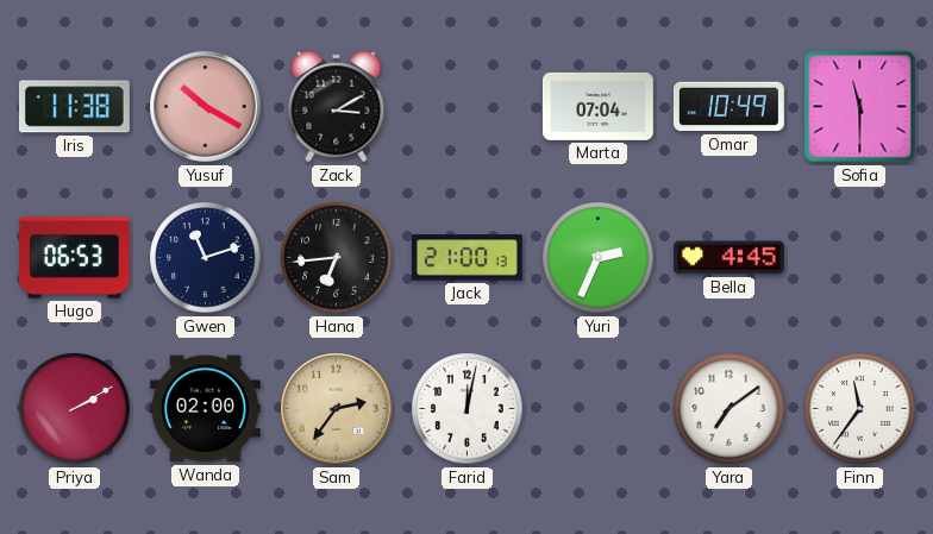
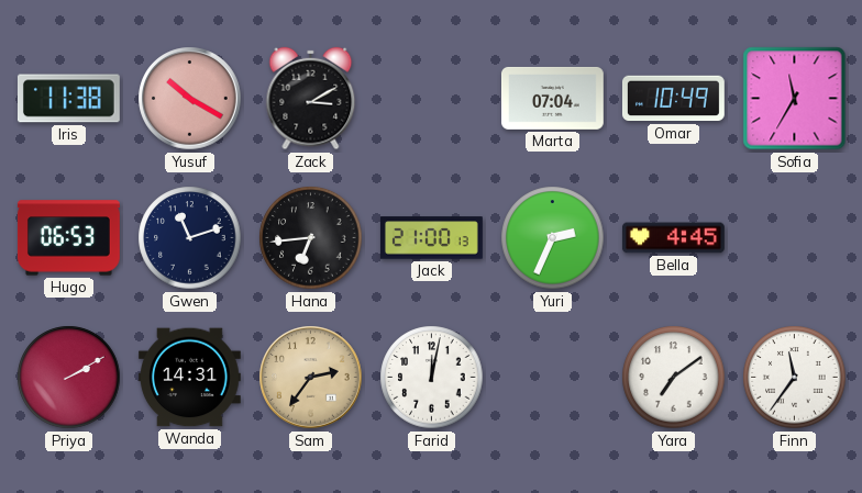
Sofia: 11:30 -> 11:35 (795, 99)
Wanda: 02:00 -> 14:31 (189, 378)
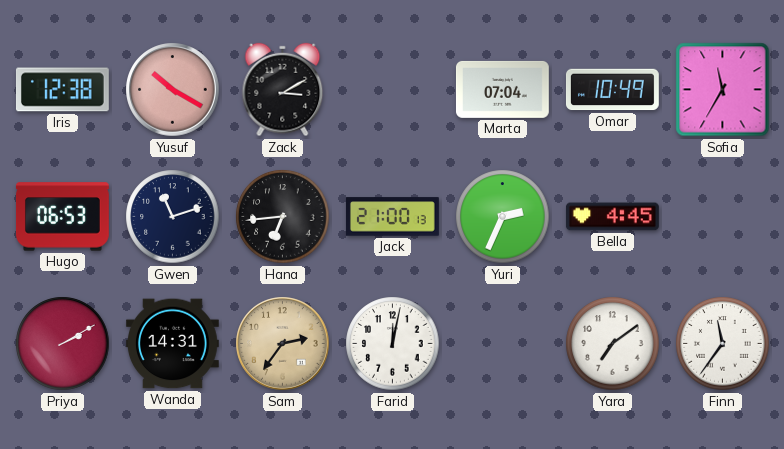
Iris: 11:38 -> 12:38 (62, 90)
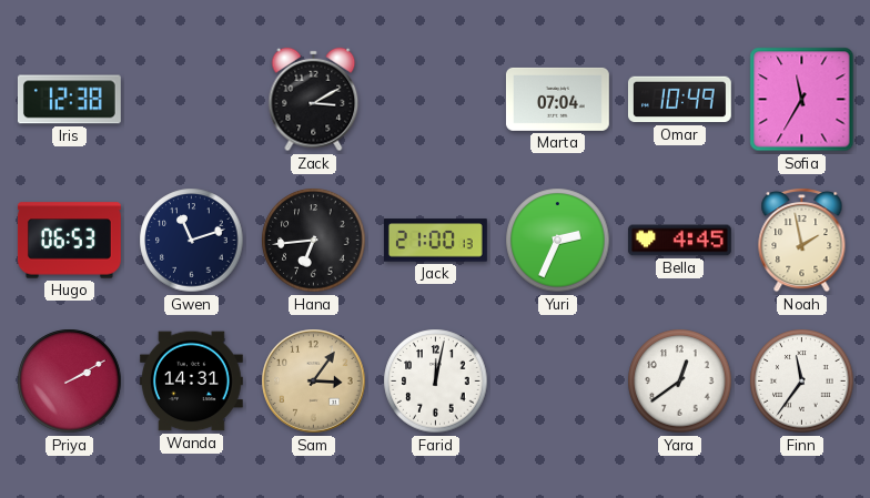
Yusuf: 10:20 -> none (173, 90)
Noah: none -> 1:58 (802, 240)
Sam: 2:36 -> 3:06 (314, 382)
Yara: 7:09 -> 12:39 (680, 382)
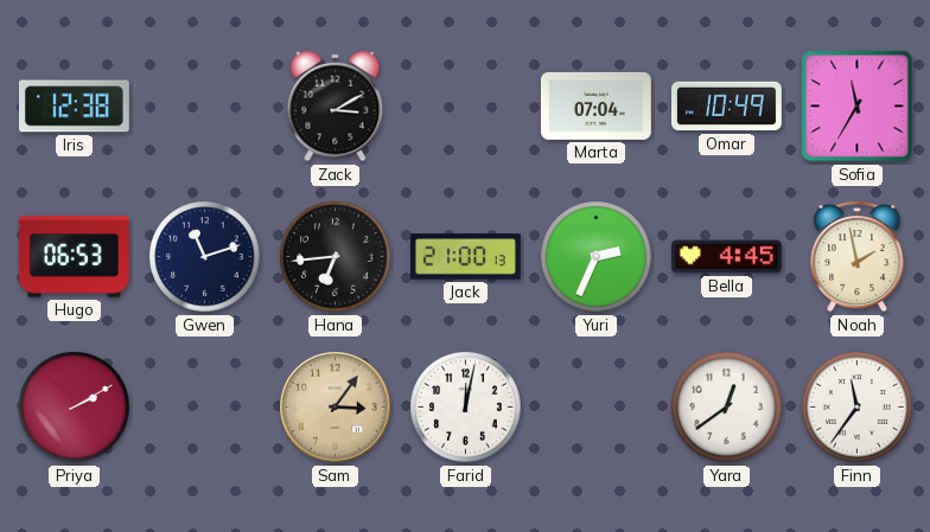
Wanda: 14:31 -> none (191, 382)
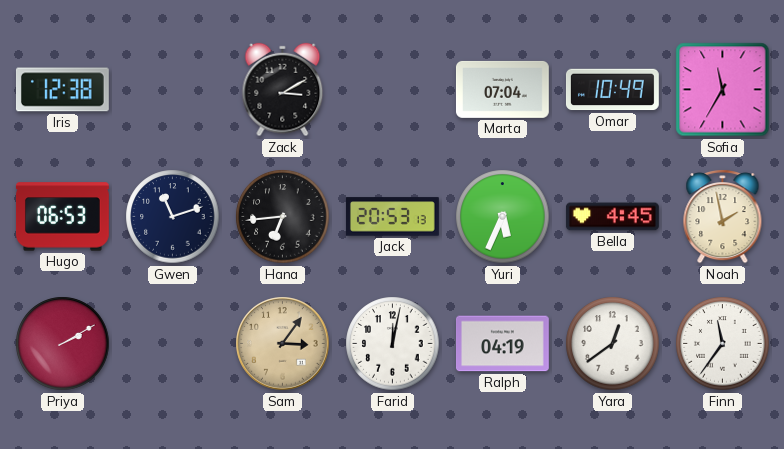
Jack: 21:00 -> 20:53 (392, 217)
Yuri: 2:34 -> 5:34 (503, 217)
Ralph: none -> 04:19 (502, 344)
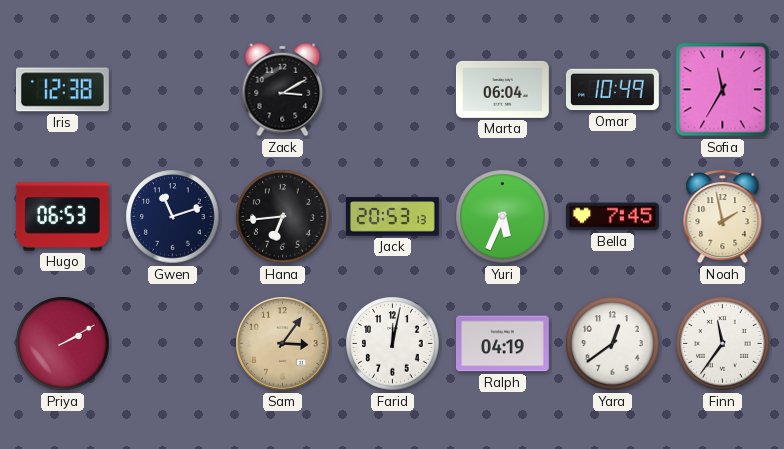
Marta: 07:04 -> 06:04 (502, 89)
Bella: 4:45 -> 7:45 (612, 217)
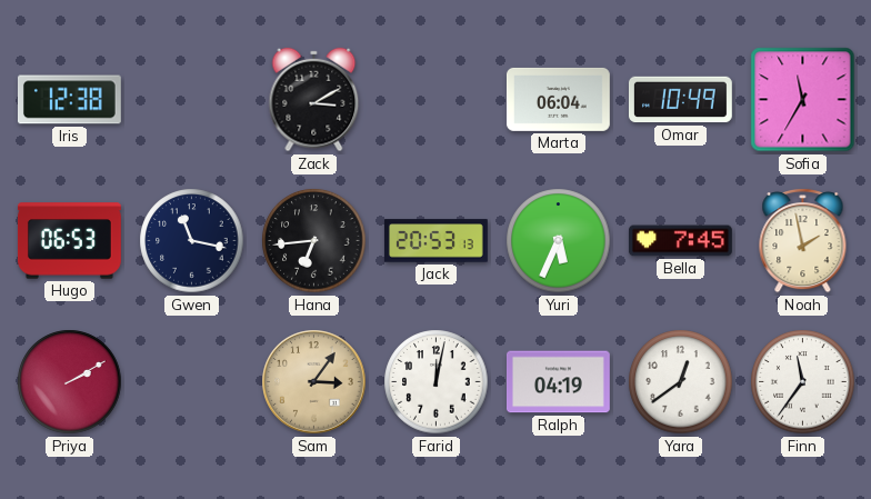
Gwen: 11:12 -> 11:17 (192, 241)
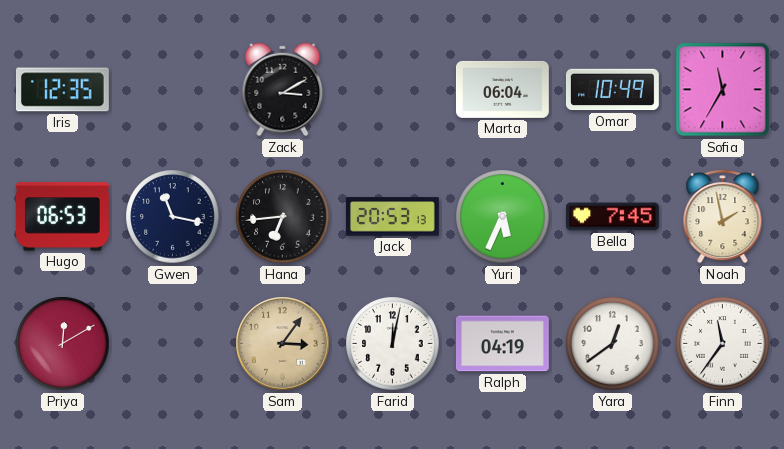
Iris: 12:38 -> 12:35 (62, 90)
Priya: 2:10 -> 12:10 (63, 344)
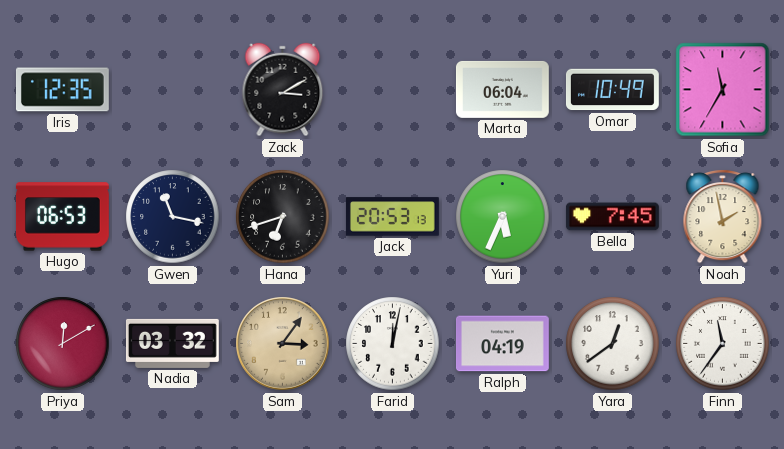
Hana: 6:44 -> 6:42 (283, 217)
Nadia: none -> 03:32 (172, 343)
